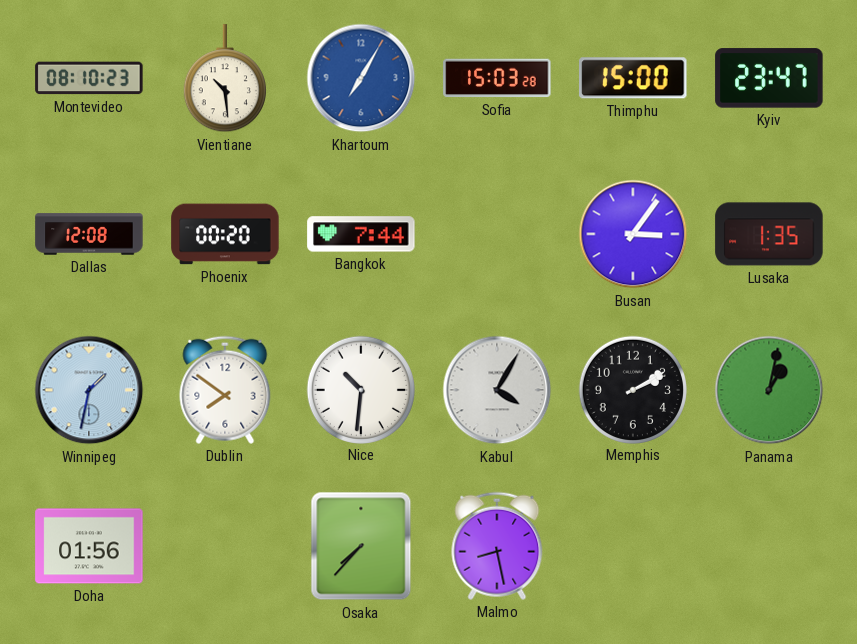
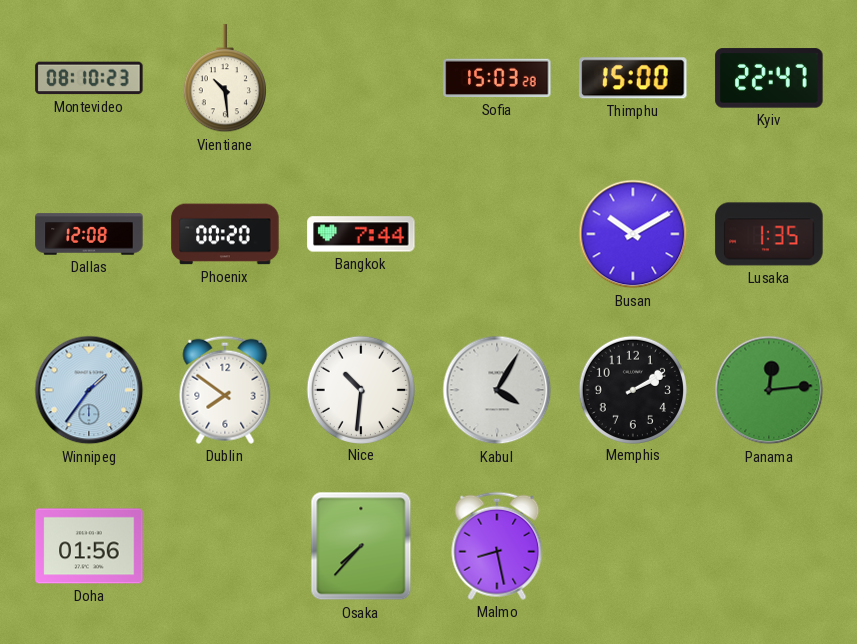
Khartoum: 7:05 -> none (361, 78)
Kyiv: 23:47 -> 22:47 (769, 78)
Busan: 3:06 -> 10:10 (633, 234)
Winnipeg: 1:32 -> 1:36 (89, 390)
Panama: 1:02 -> 12:14 (769, 390)
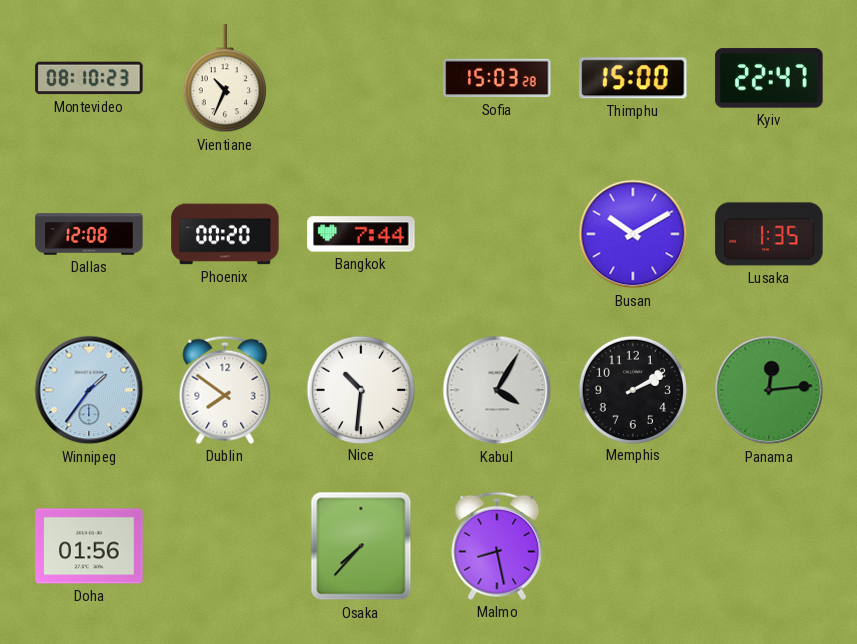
Vientiane: 10:29 -> 10:34 (225, 79)
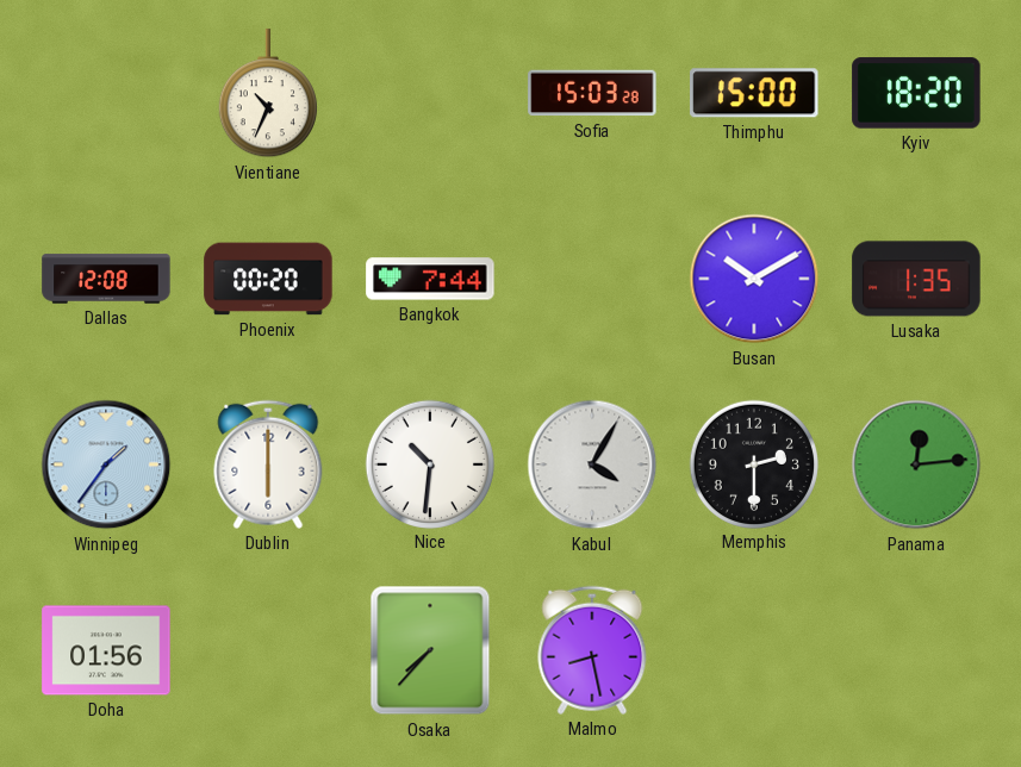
Montevideo: 08:10 -> none (89, 78)
Kyiv: 22:47 -> 18:20 (916, 93)
Dublin: 7:51 -> 6:00 (268, 464)
Memphis: 2:10 -> 2:30 (753, 463)
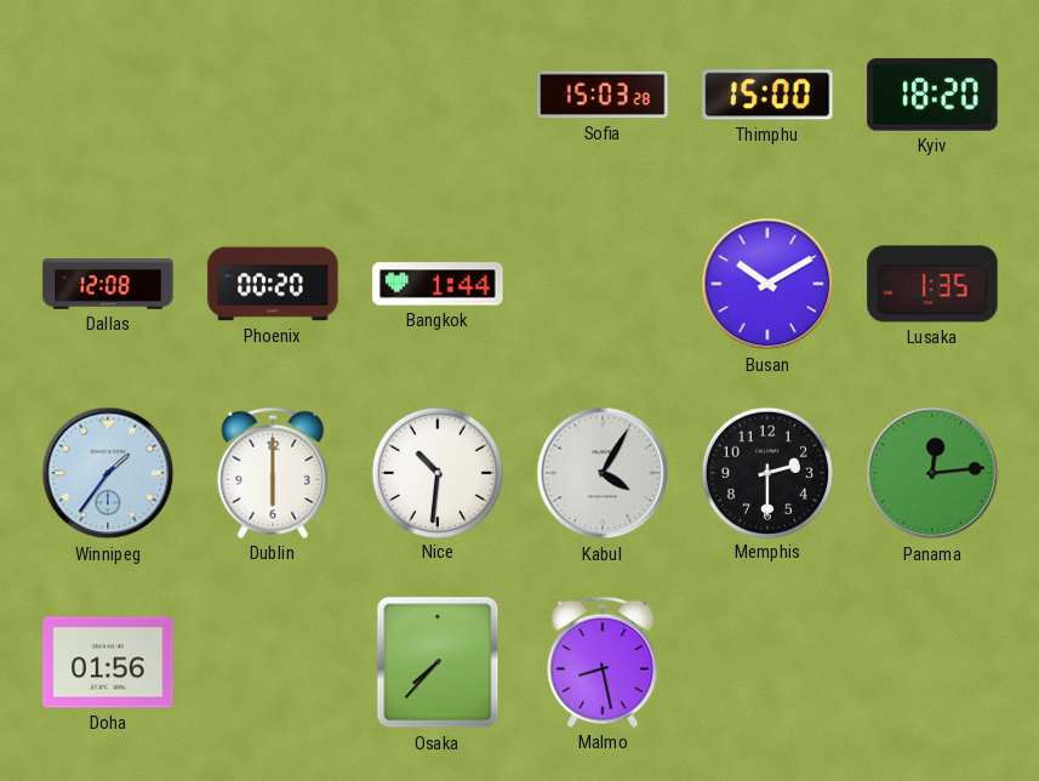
Vientiane: 10:34 -> none (268, 94)
Bangkok: 7:44 -> 1:44 (438, 284)
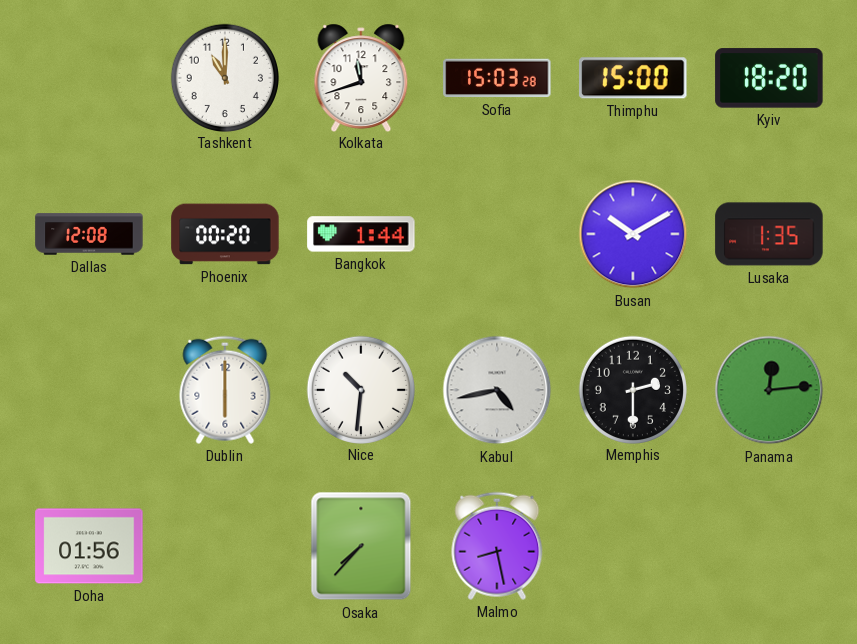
Tashkent: none -> 11:00 (224, 77)
Kolkata: none -> 11:42 (361, 77)
Winnipeg: 1:36 -> none (108, 473)
Kabul: 4:05 -> 4:43 (497, 390)
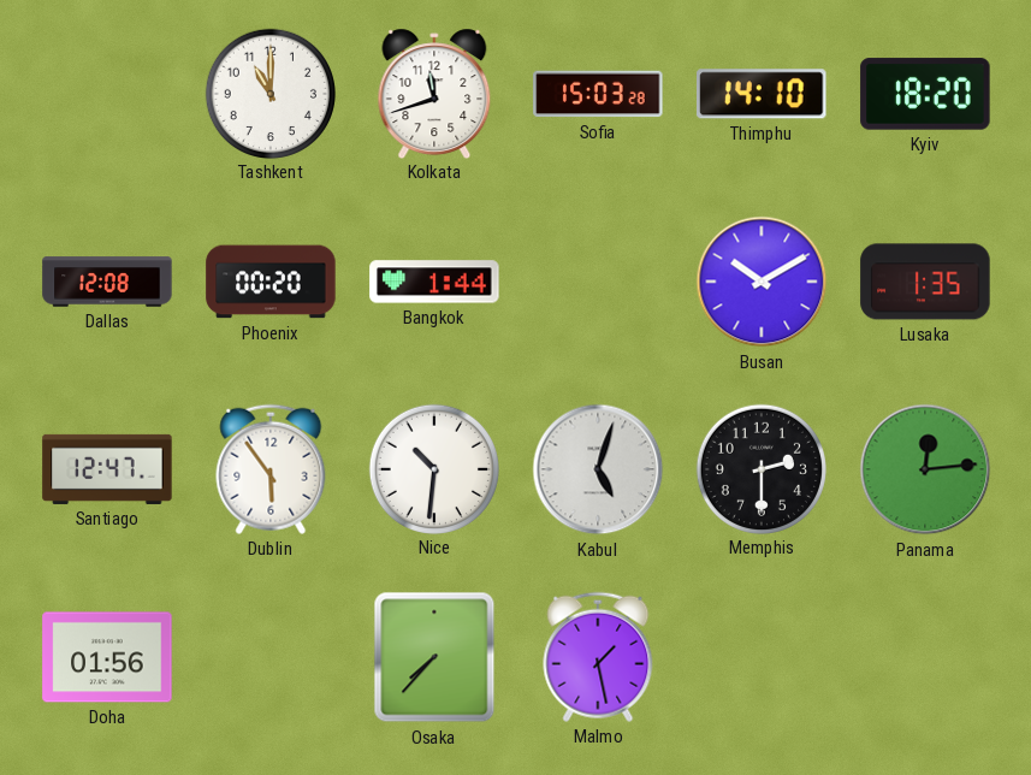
Thimphu: 15:00 -> 14:10 (762, 94)
Santiago: none -> 12:47 (107, 469)
Dublin: 6:00 -> 5:54 (271, 469)
Kabul: 4:43 -> 5:03 (598, 469)
Malmo: 8:28 -> 1:28 (598, 657)
